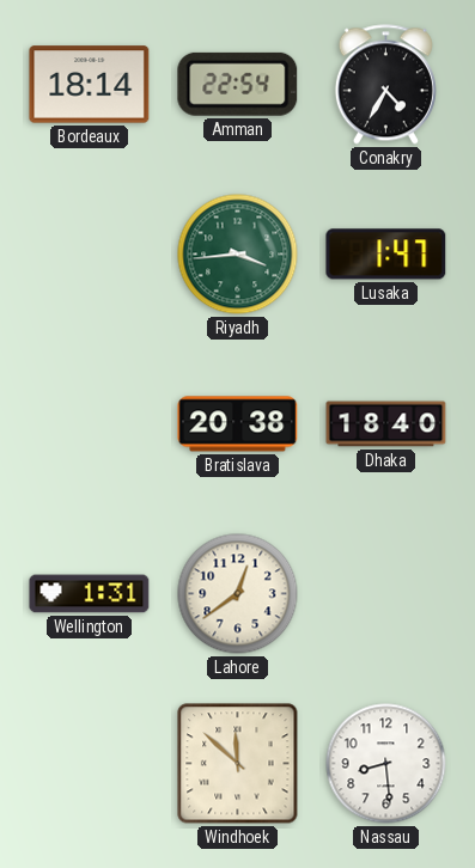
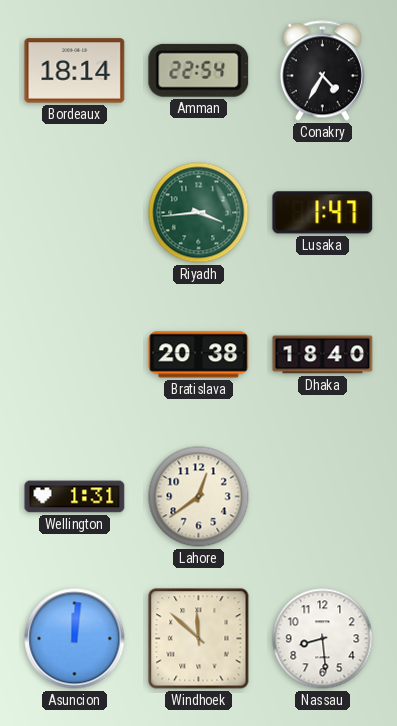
Asuncion: none -> 12:01 (75, 639)
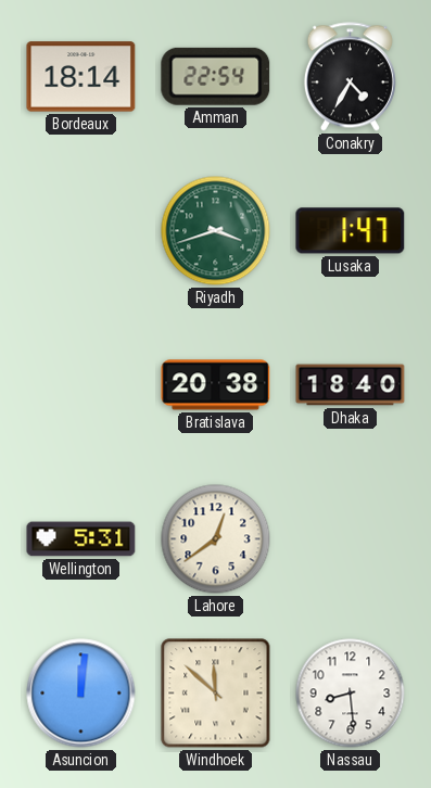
Riyadh: 3:44 -> 3:42 (216, 231)
Wellington: 1:31 -> 5:31 (81, 539)
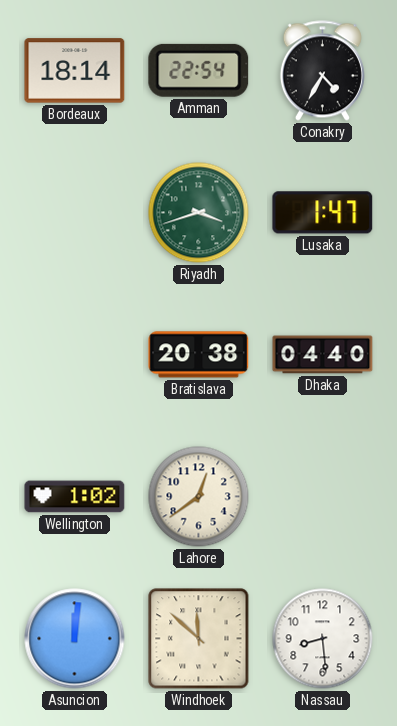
Dhaka: 18:40 -> 04:40 (323, 355)
Wellington: 5:31 -> 1:02 (75, 497)
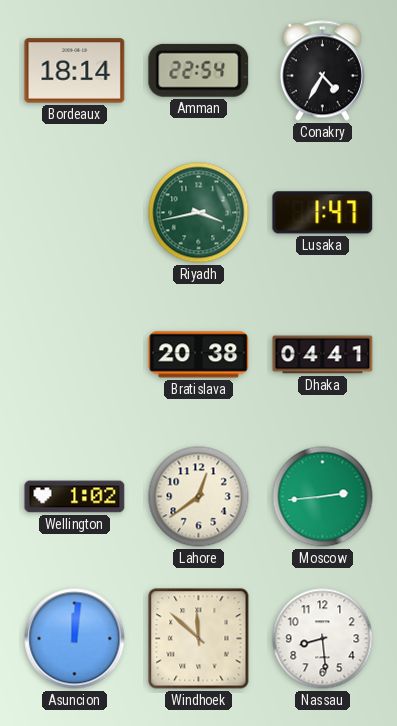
Riyadh: 3:42 -> 3:43 (199, 213)
Dhaka: 04:40 -> 04:41 (323, 355)
Moscow: none -> 2:44 (323, 497)
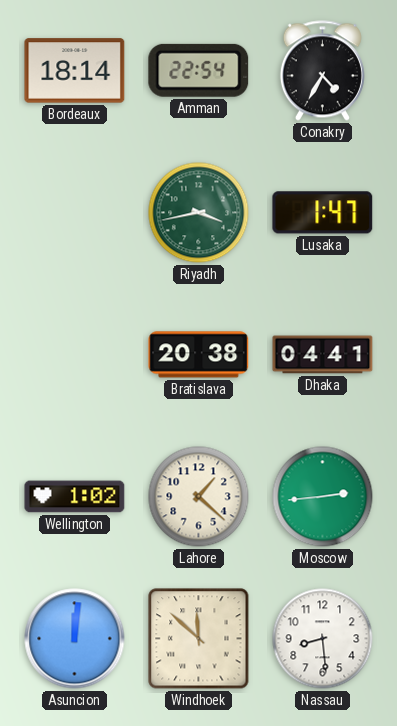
Lahore: 12:39 -> 1:22 (199, 497)
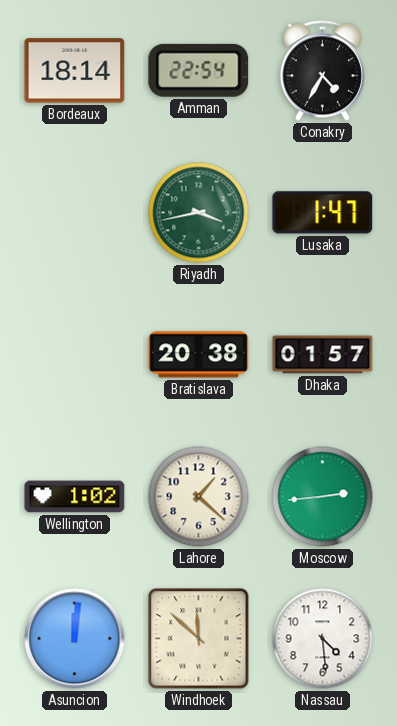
Dhaka: 04:41 -> 01:57 (323, 355)
Nassau: 8:29 -> 4:29 (323, 639)
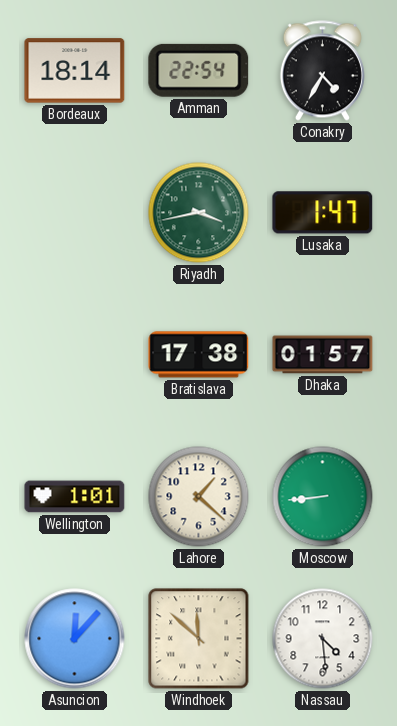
Bratislava: 20:38 -> 17:38 (199, 355)
Wellington: 1:02 -> 1:01 (75, 497)
Moscow: 2:44 -> 8:44 (323, 497)
Asuncion: 12:01 -> 12:07 (75, 639)
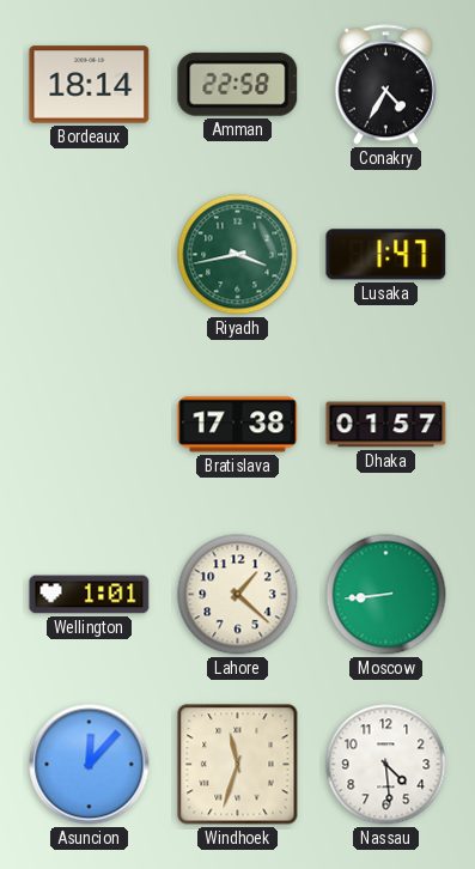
Amman: 22:54 -> 22:58 (238, 84)
Windhoek: 11:52 -> 11:33 (238, 765)
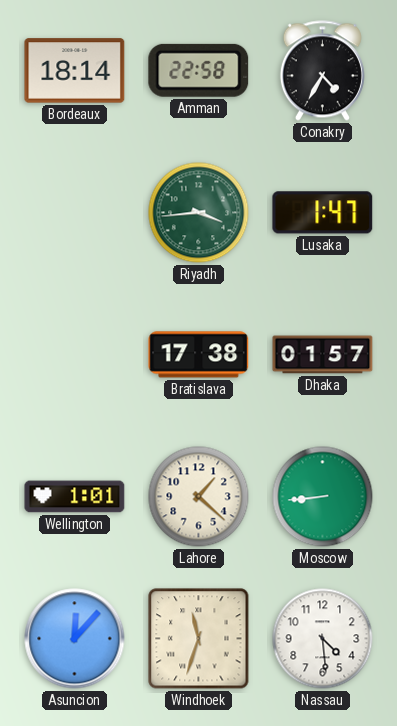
Riyadh: 3:43 -> 3:44 (199, 213)
